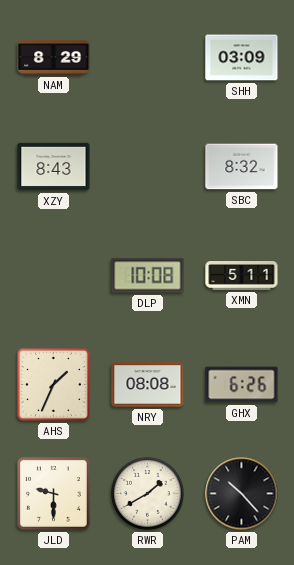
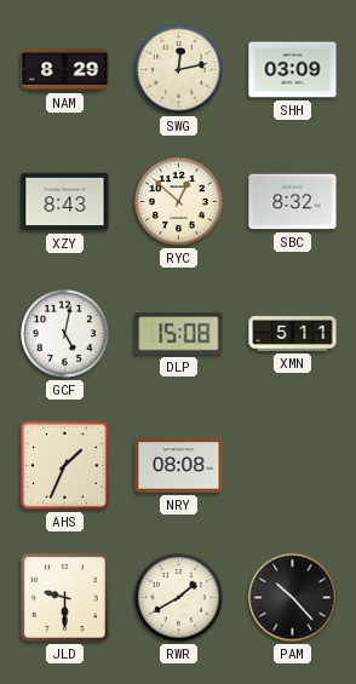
SWG: none -> 12:13 (179, 70)
RYC: none -> 12:52 (179, 202)
GCF: none -> 5:02 (65, 334)
DLP: 10:08 -> 15:08 (179, 334)
GHX: 6:26 -> none (242, 385)
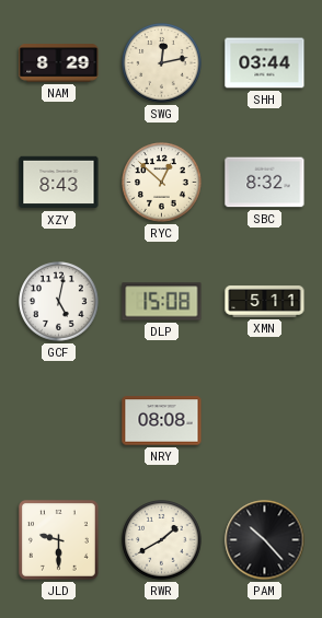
SHH: 03:09 -> 03:44 (265, 63)
AHS: 1:34 -> none (64, 465)
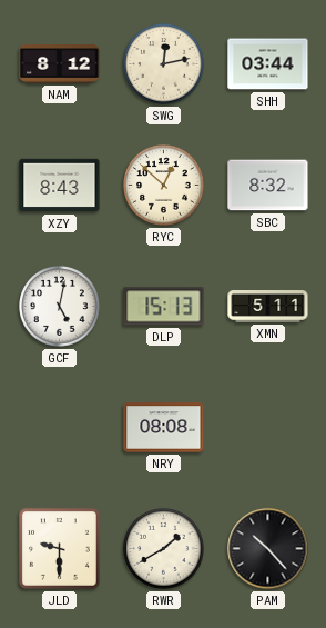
NAM: 8:29 -> 8:12 (60, 64)
DLP: 15:08 -> 15:13 (164, 307)
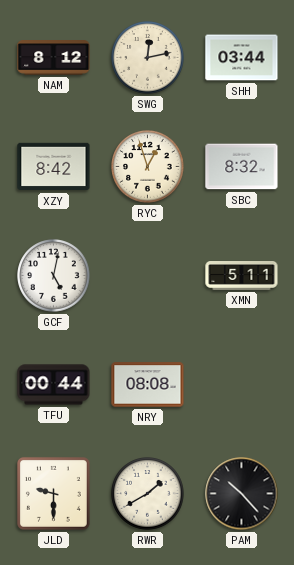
XZY: 8:43 -> 8:42 (54, 167)
RYC: 12:52 -> 12:57 (148, 167)
DLP: 15:13 -> none (164, 307)
TFU: none -> 00:44 (54, 385)
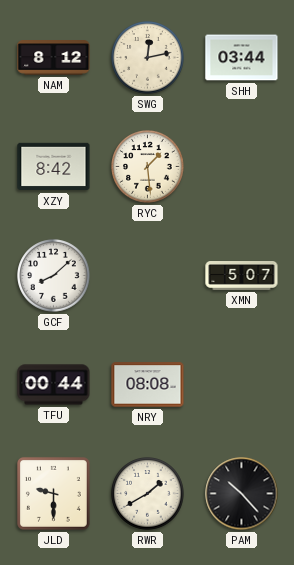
RYC: 12:57 -> 1:29 (148, 167)
SBC: 8:32 -> none (242, 167)
GCF: 5:02 -> 8:08 (54, 276)
XMN: 5:11 -> 5:07 (242, 276)
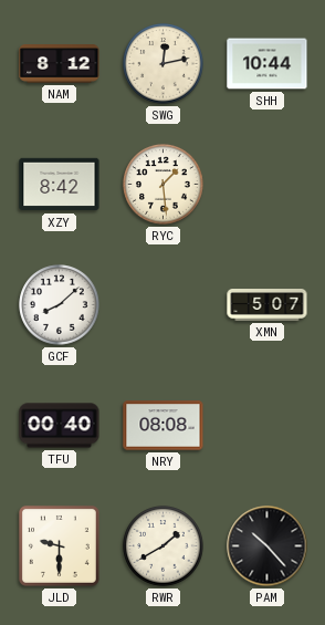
SHH: 03:44 -> 10:44 (268, 64)
TFU: 00:44 -> 00:40 (60, 426)
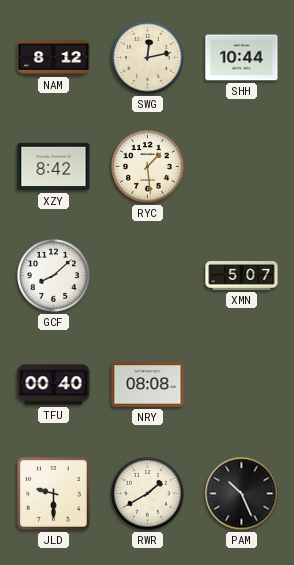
PAM: 10:23 -> 10:26 (242, 494)
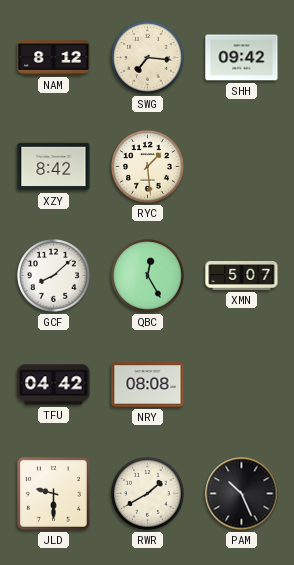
SWG: 12:13 -> 7:16 (148, 58)
SHH: 10:44 -> 09:42 (242, 58)
QBC: none -> 12:25 (148, 276)
TFU: 00:40 -> 04:42 (54, 385)
